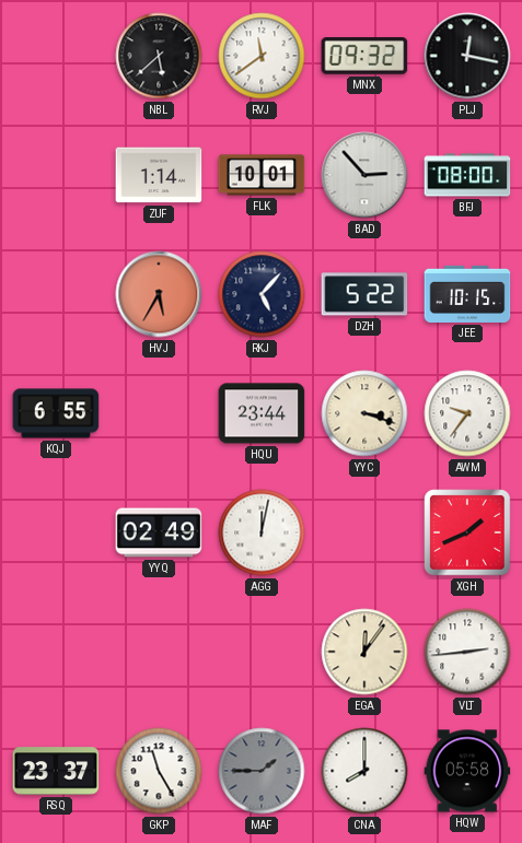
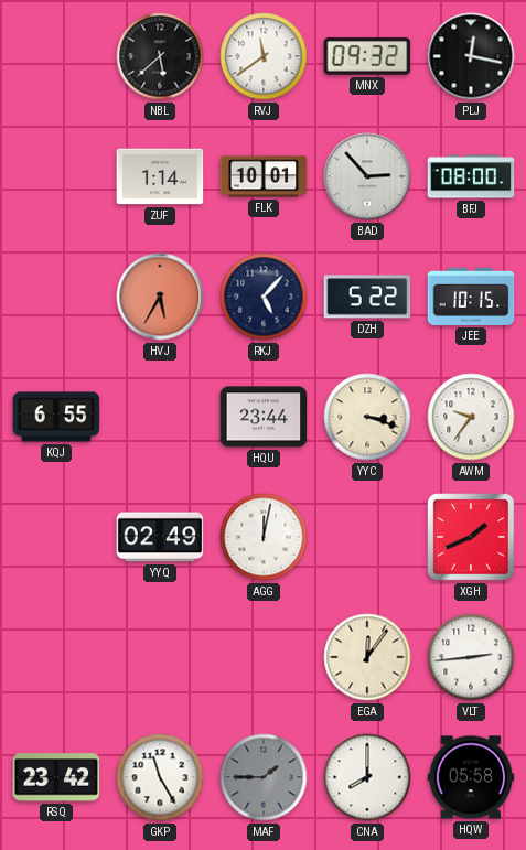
RSQ: 23:37 -> 23:42 (56, 777)
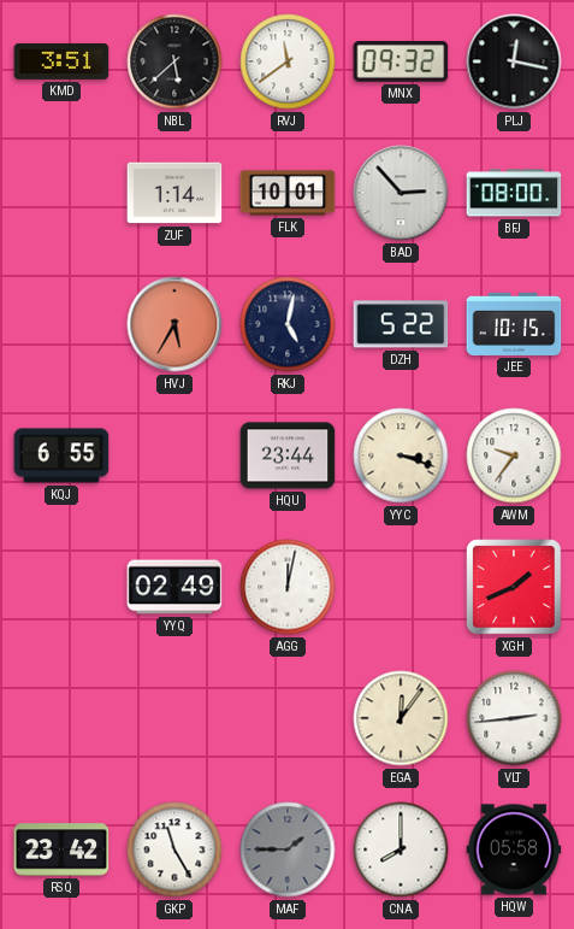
KMD: none -> 3:51 (61, 61)
RKJ: 5:07 -> 5:02 (288, 324)
